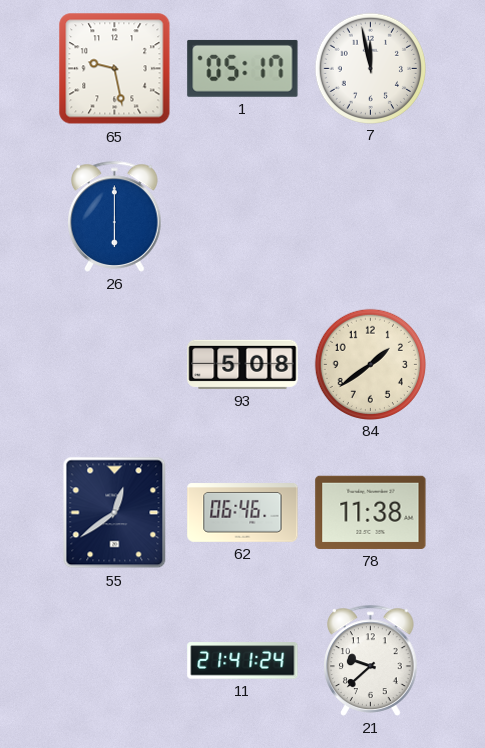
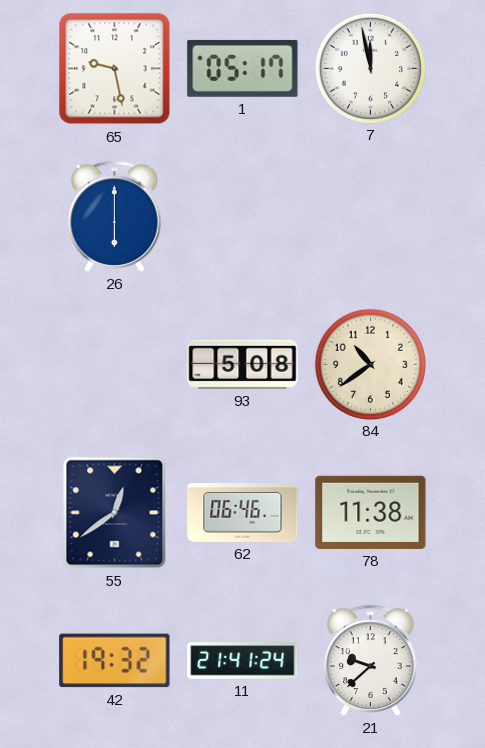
84: 1:39 -> 10:39 (370, 364)
42: none -> 19:32 (115, 661)
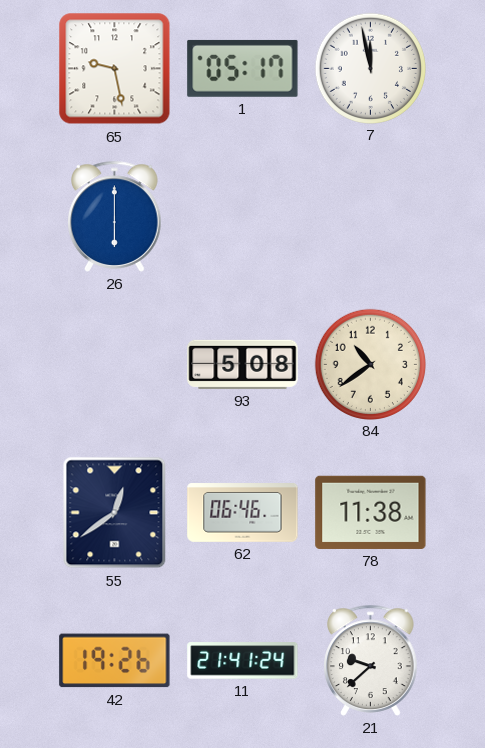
42: 19:32 -> 19:26 (115, 661)
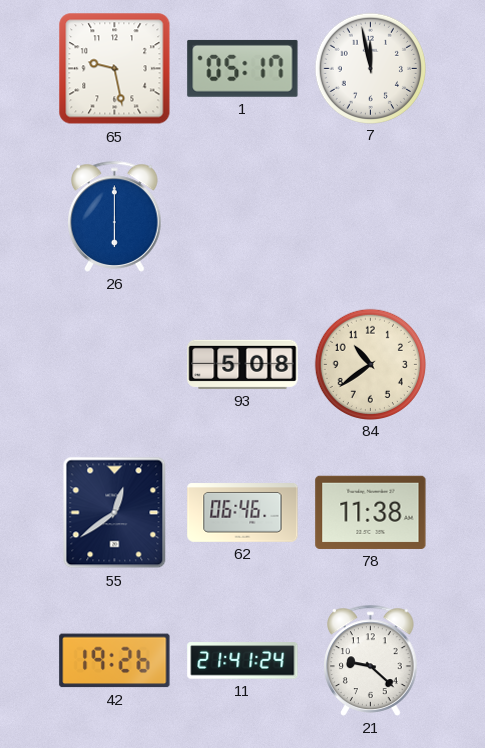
21: 9:38 -> 9:22 (371, 660)
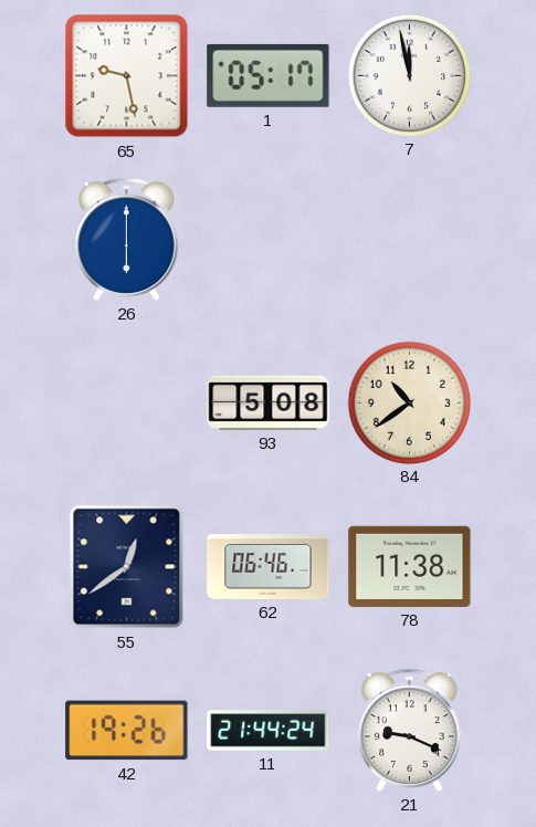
11: 21:41 -> 21:44 (269, 731)
21: 9:22 -> 9:19 (410, 730)
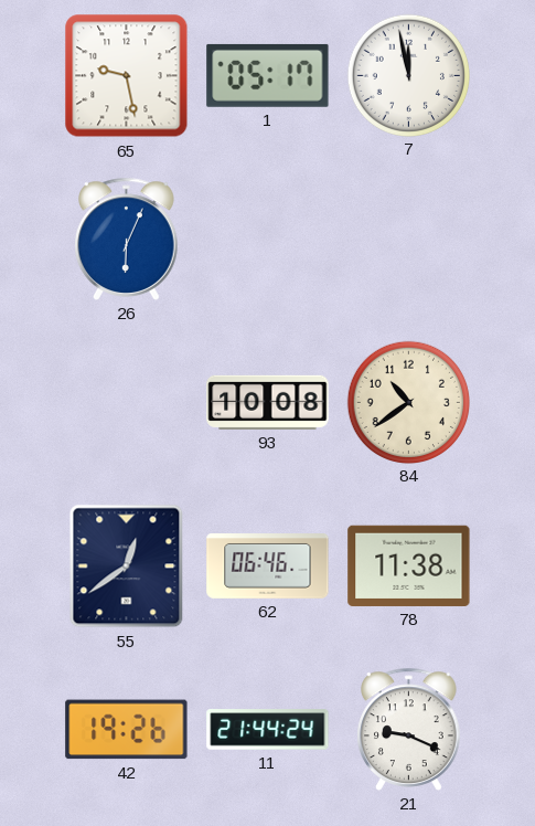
26: 6:00 -> 6:04 (127, 239)
93: 5:08 -> 10:08 (268, 402)
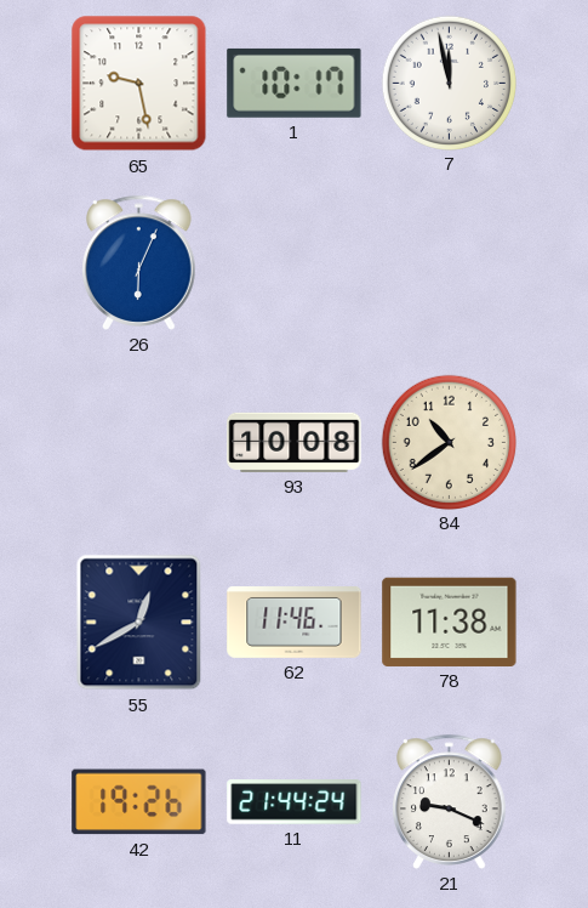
1: 05:17 -> 10:17 (295, 83)
55: 12:39 -> 12:40 (139, 623)
62: 06:46 -> 11:46 (295, 623)
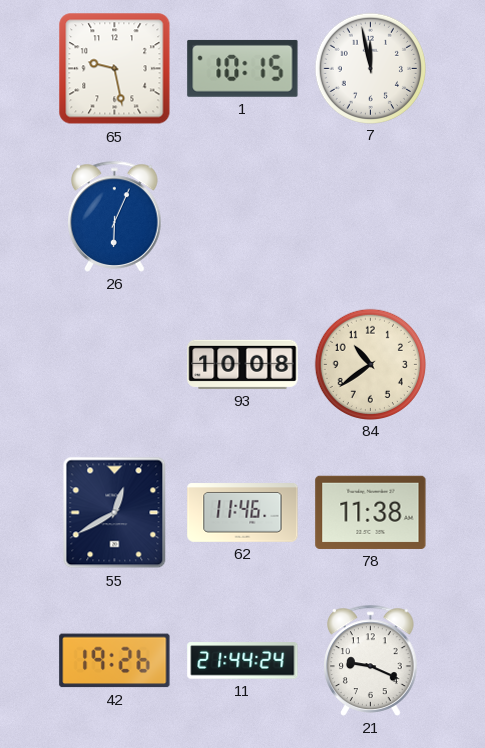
1: 10:17 -> 10:15 (243, 68)
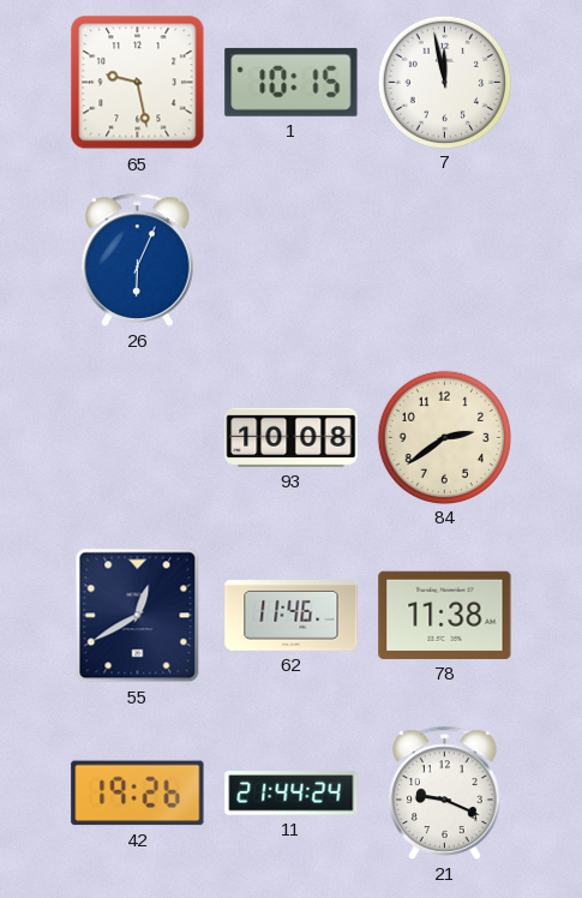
84: 10:39 -> 2:39 (444, 437)
